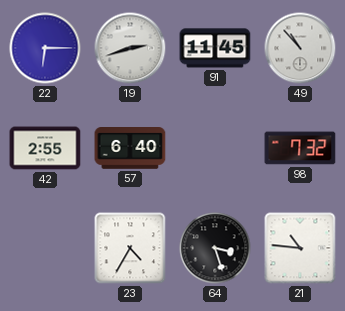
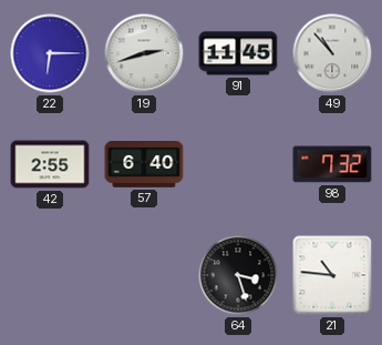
23: 4:35 -> none (130, 248)
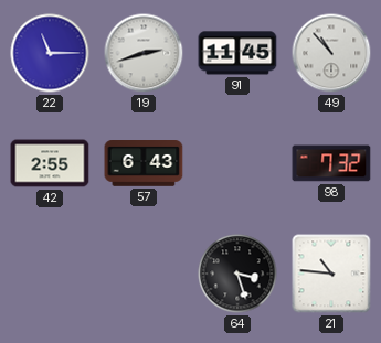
22: 6:15 -> 11:15 (50, 53)
57: 6:40 -> 6:43 (144, 164)
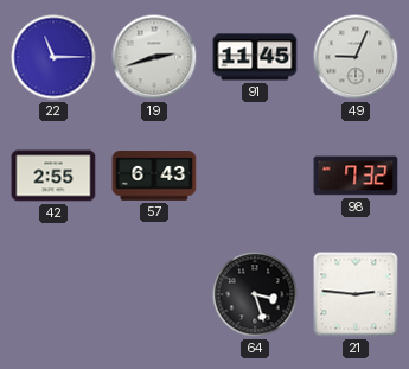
49: 10:53 -> 9:04 (356, 57)
21: 10:46 -> 2:46 (356, 294)
